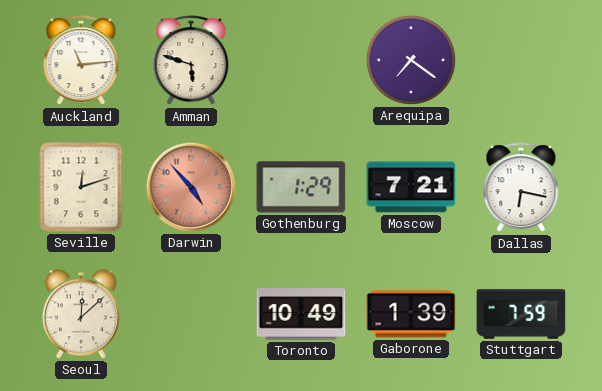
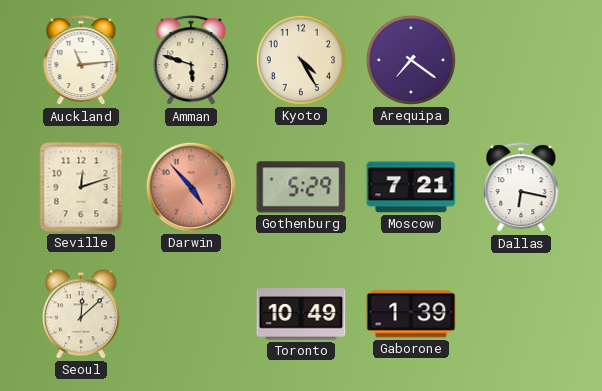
Kyoto: none -> 4:25 (301, 60)
Gothenburg: 1:29 -> 5:29 (301, 187)
Stuttgart: 7:59 -> none (521, 314)
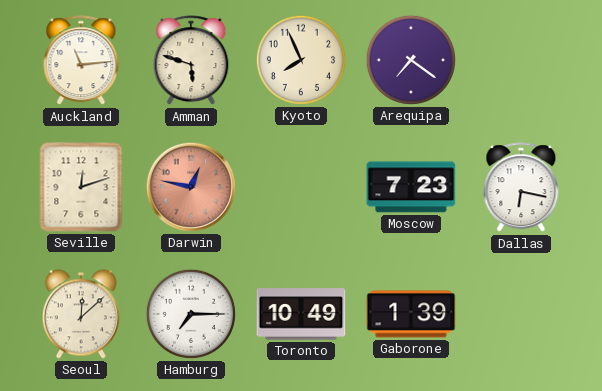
Kyoto: 4:25 -> 7:56 (301, 60)
Darwin: 4:53 -> 12:47 (191, 187)
Gothenburg: 5:29 -> none (301, 187)
Moscow: 7:21 -> 7:23 (411, 187)
Hamburg: none -> 7:15 (191, 314)
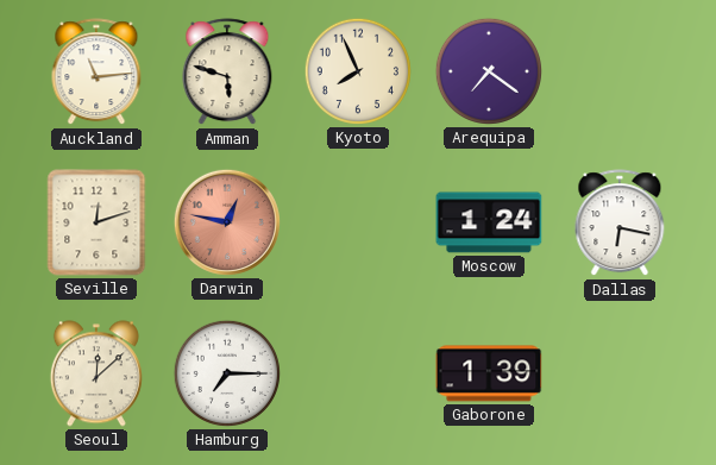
Moscow: 7:23 -> 1:24 (489, 222)
Toronto: 10:49 -> none (301, 314)
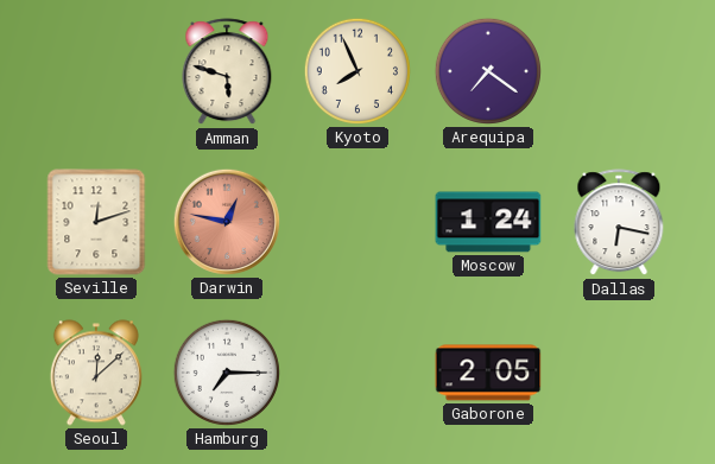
Auckland: 11:14 -> none (96, 73)
Gaborone: 1:39 -> 2:05 (488, 373)
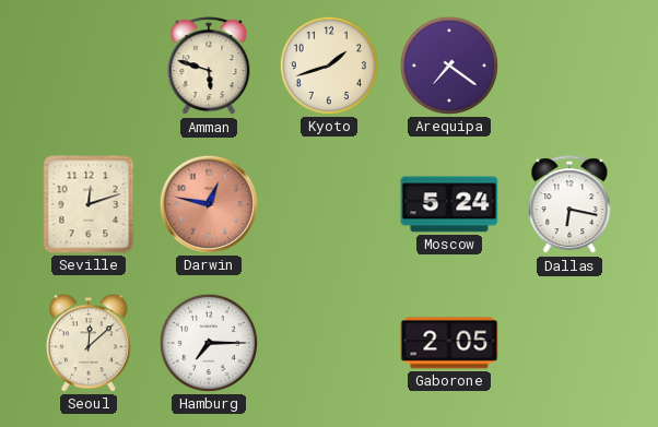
Kyoto: 7:56 -> 1:42 (329, 66)
Moscow: 1:24 -> 5:24 (449, 204)
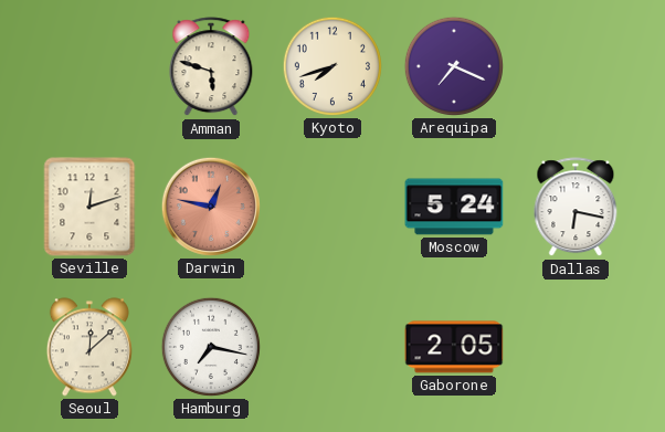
Kyoto: 1:42 -> 7:42 (332, 66)
Arequipa: 7:21 -> 7:19 (454, 66)
Hamburg: 7:15 -> 7:17 (211, 347)
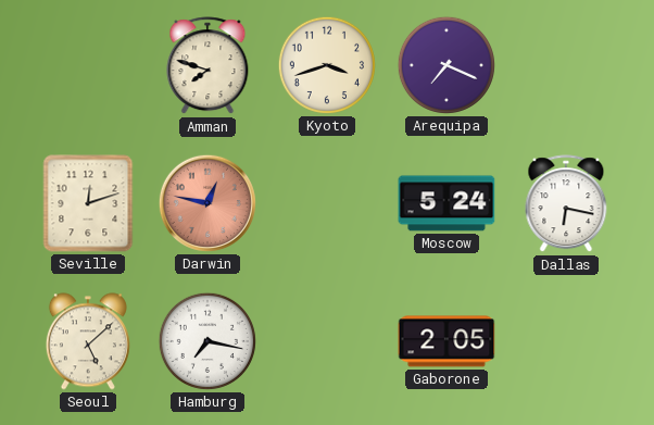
Amman: 5:48 -> 7:48 (207, 66)
Kyoto: 7:42 -> 3:42 (327, 65)
Seoul: 12:08 -> 5:08 (88, 341)
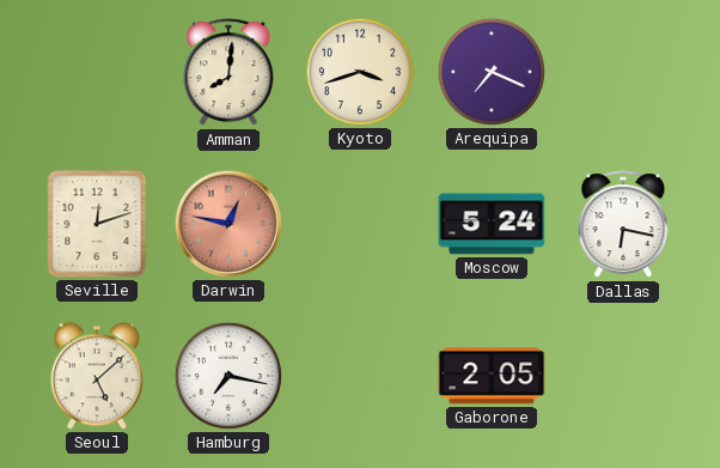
Amman: 7:48 -> 8:01 (228, 73)
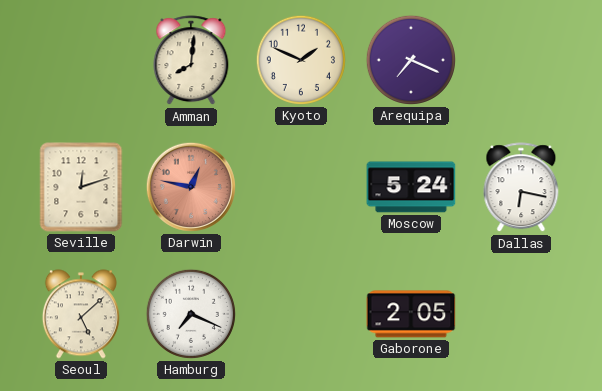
Kyoto: 3:42 -> 1:49 (301, 60)
Hamburg: 7:17 -> 7:19 (191, 314)
